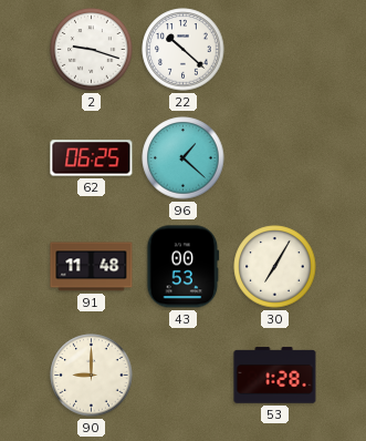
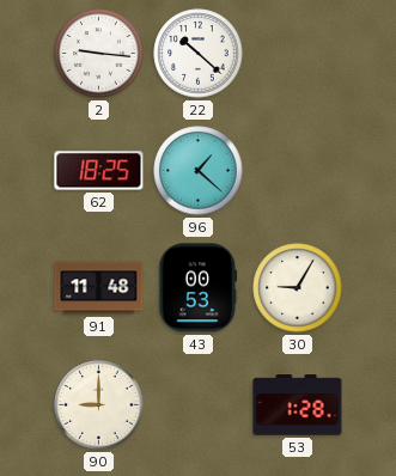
2: 9:18 -> 9:16 (99, 54)
62: 06:25 -> 18:25 (99, 171)
30: 7:05 -> 9:05 (298, 288)
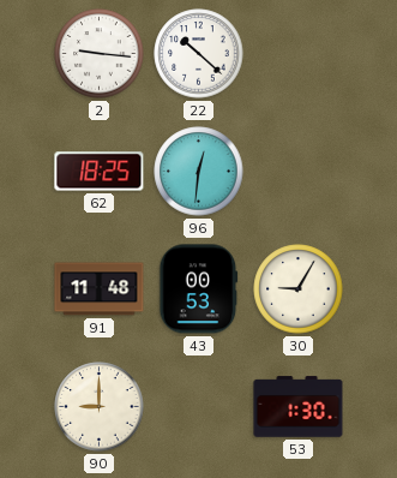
96: 1:22 -> 12:31 (199, 172)
53: 1:28 -> 1:30 (299, 407)
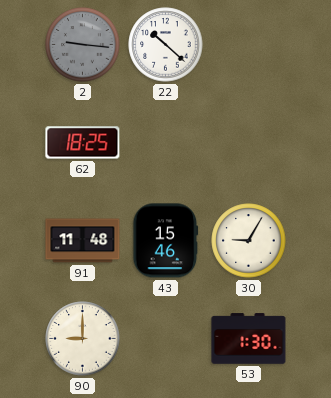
2 dial: white -> grey (83, 45)
96: 12:31 -> none (199, 172)
43: 00:53 -> 15:46 (166, 241)
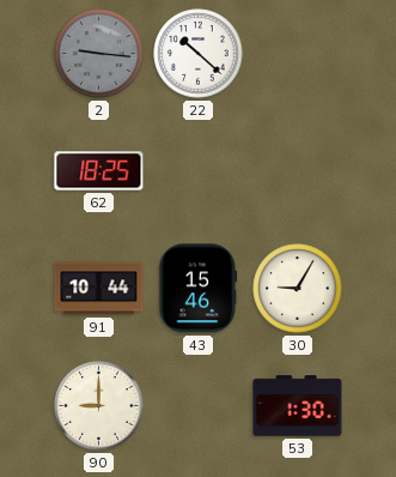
91: 11:48 -> 10:44 (99, 289)
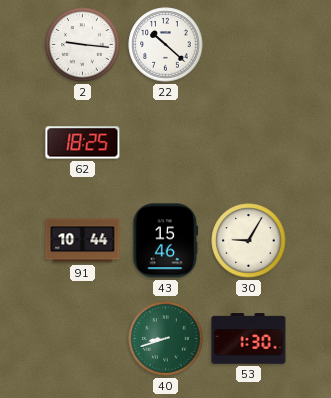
2 dial: grey -> white (83, 45)
90: 9:00 -> none (99, 406)
40: none -> 8:42 (166, 339)
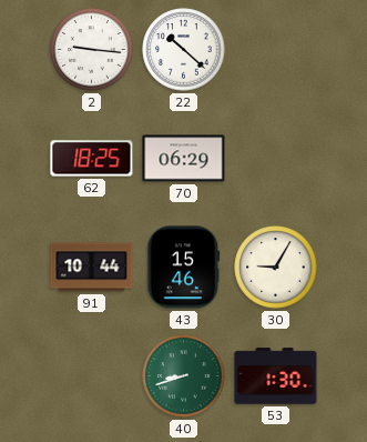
70: none -> 06:29 (184, 159)
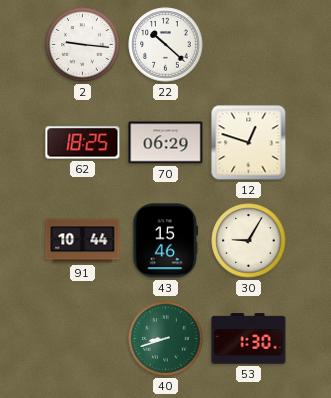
12: none -> 12:48 (249, 143)
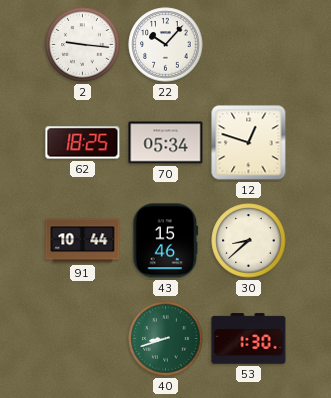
22: 10:22 -> 10:07 (166, 45)
70: 06:29 -> 05:34 (166, 143)
30: 9:05 -> 8:38 (249, 241)
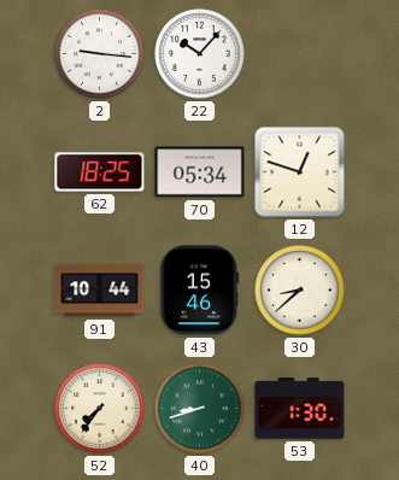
52: none -> 7:36 (100, 409)
